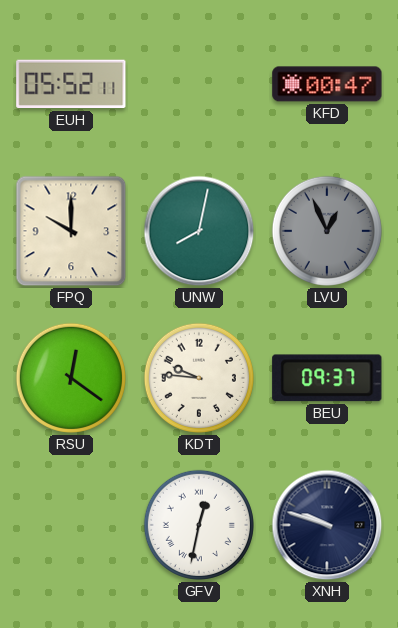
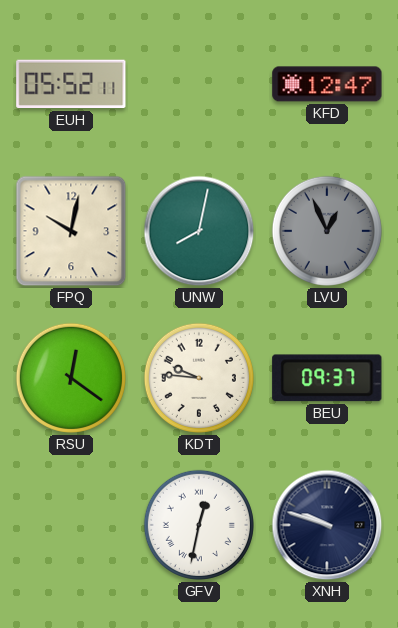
KFD: 00:47 -> 12:47 (327, 84)
FPQ: 10:00 -> 10:02 (71, 231)
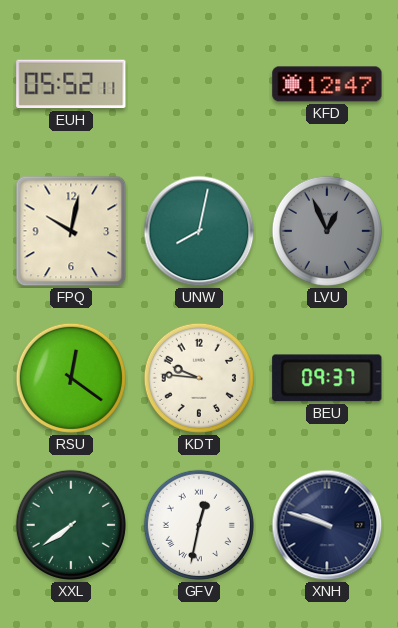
XXL: none -> 7:39 (71, 525)
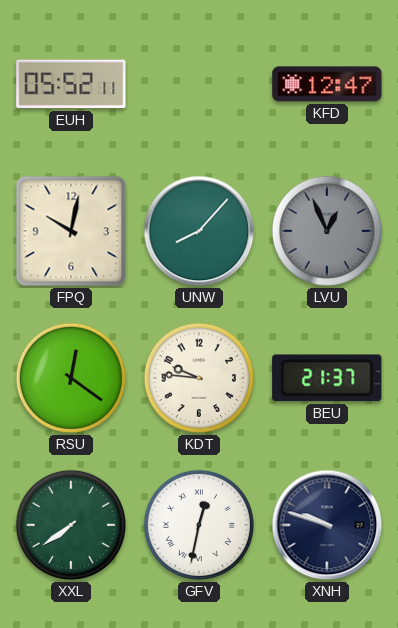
UNW: 8:02 -> 8:07 (199, 231)
BEU: 09:37 -> 21:37 (327, 378)
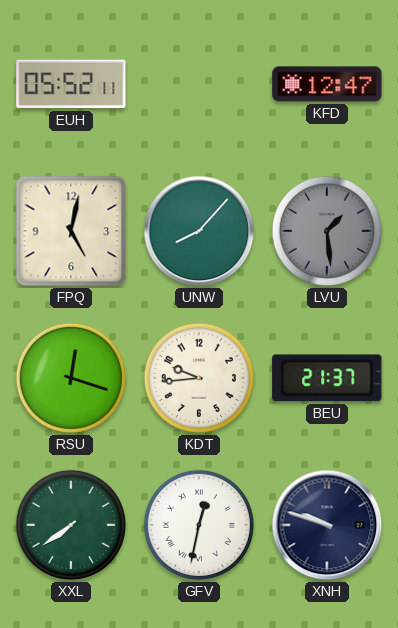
FPQ: 10:02 -> 5:02 (71, 231)
LVU: 12:56 -> 1:29 (327, 231)
RSU: 12:21 -> 12:18 (71, 378)
KDT: 9:46 -> 9:44 (199, 378)
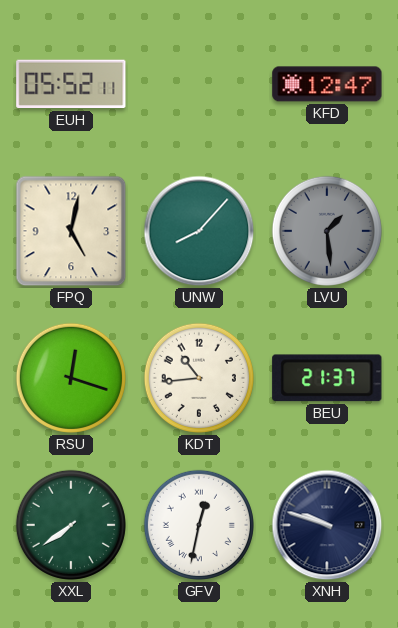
KDT: 9:44 -> 10:44 (199, 378)
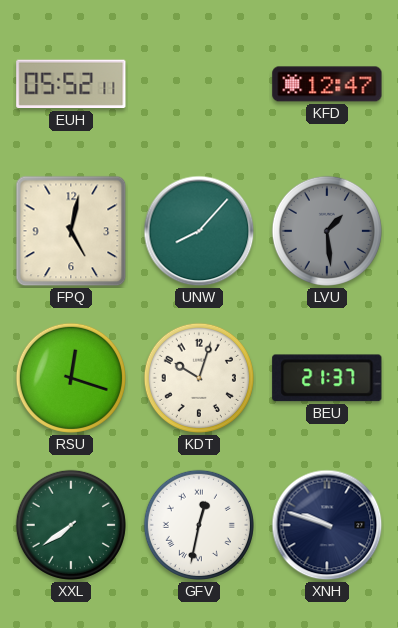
KDT: 10:44 -> 10:03 (199, 378)
